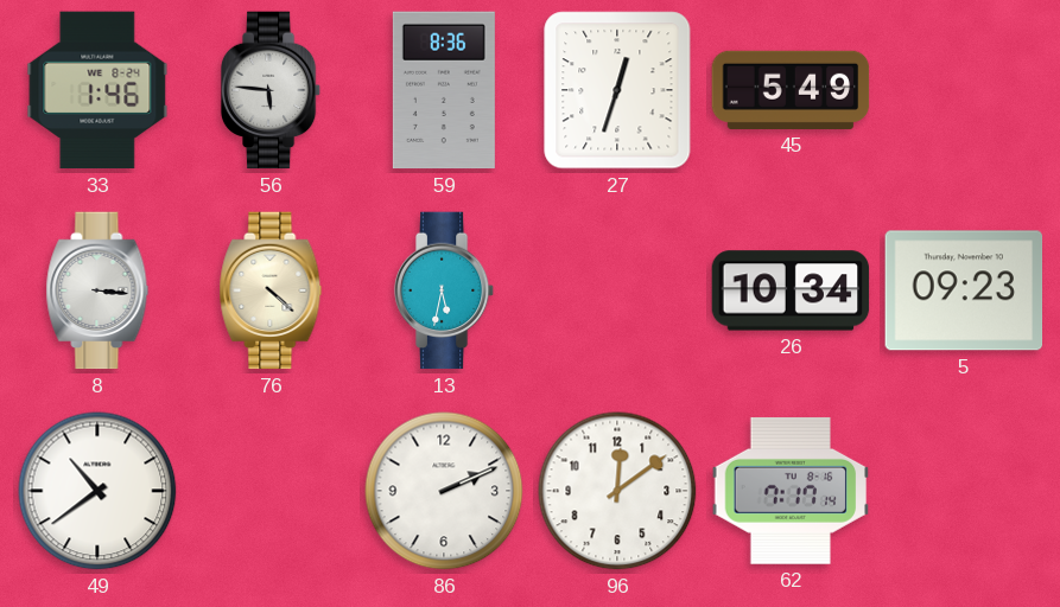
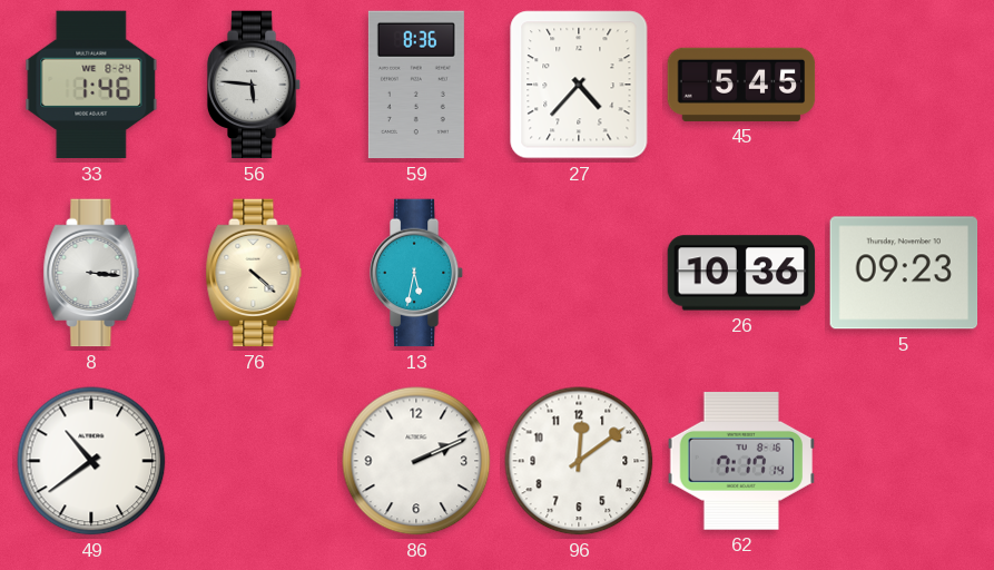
27: 12:33 -> 4:37 (579, 85)
45: 5:49 -> 5:45 (741, 85)
26: 10:34 -> 10:36 (741, 273)
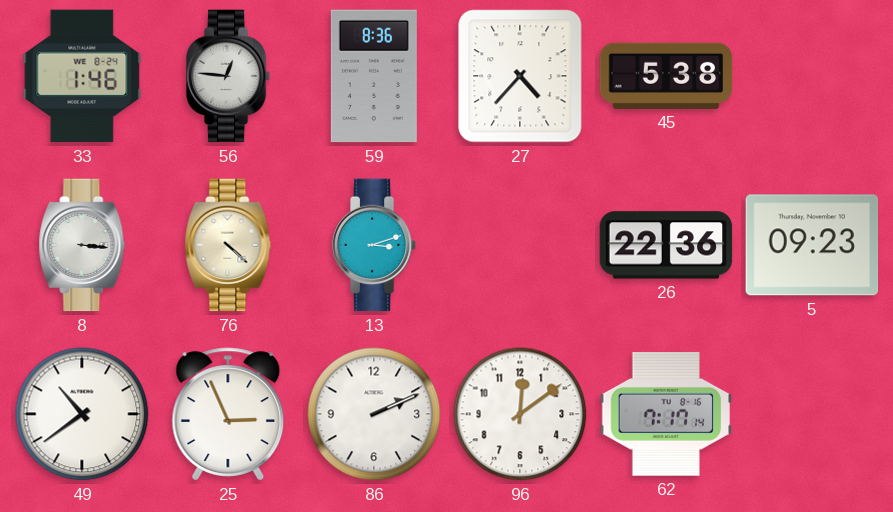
56: 5:46 -> 12:46 (228, 76)
45: 5:45 -> 5:38 (666, 76)
13: 5:32 -> 3:12 (374, 245)
26: 10:36 -> 22:36 (666, 245)
25: none -> 2:56 (228, 414)
